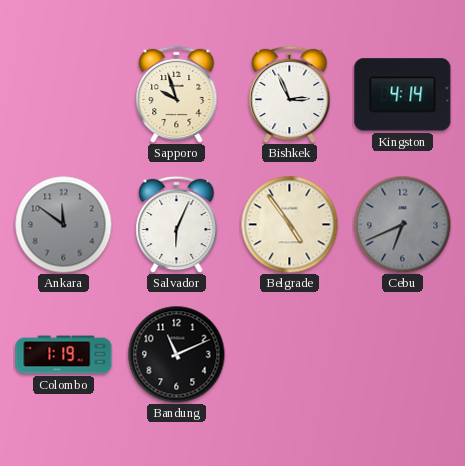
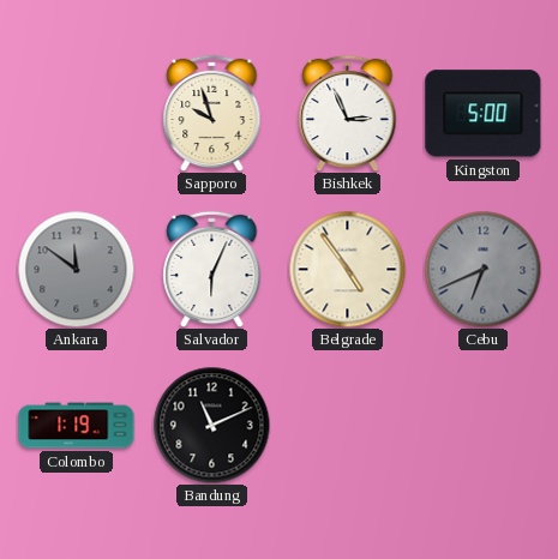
Kingston: 4:14 -> 5:00 (484, 114)
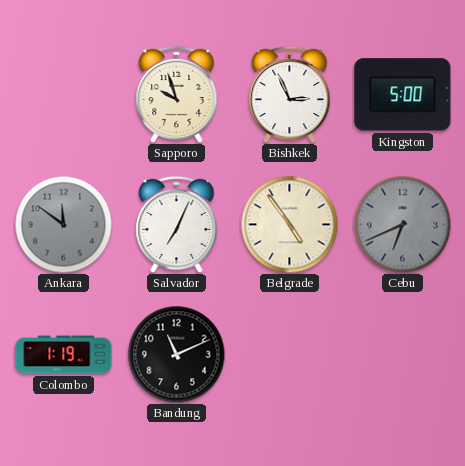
Salvador: 6:04 -> 7:04 (177, 224)
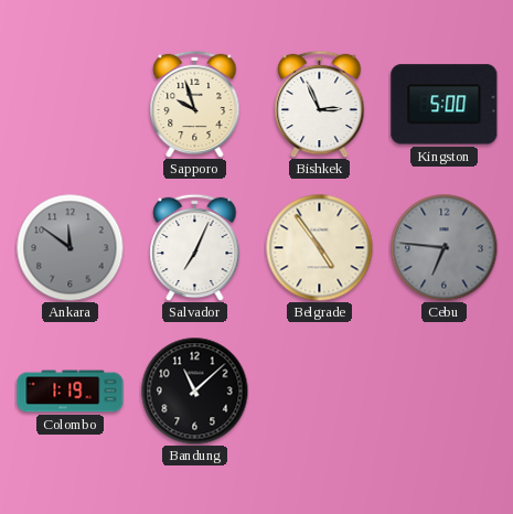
Cebu: 6:41 -> 6:46 (443, 247)
Bandung: 11:11 -> 11:08 (194, 390)
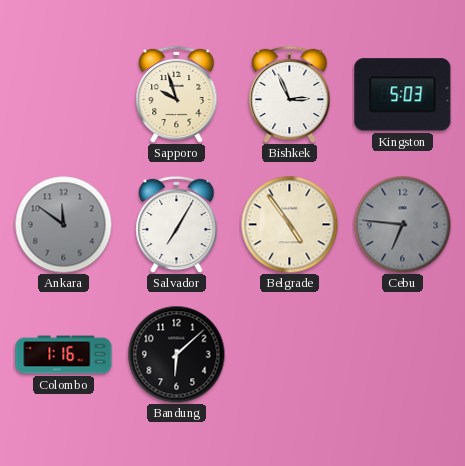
Kingston: 5:00 -> 5:03 (403, 95)
Salvador: 7:04 -> 7:05 (177, 224)
Colombo: 1:19 -> 1:16 (64, 355)
Bandung: 11:08 -> 6:08 (176, 354)
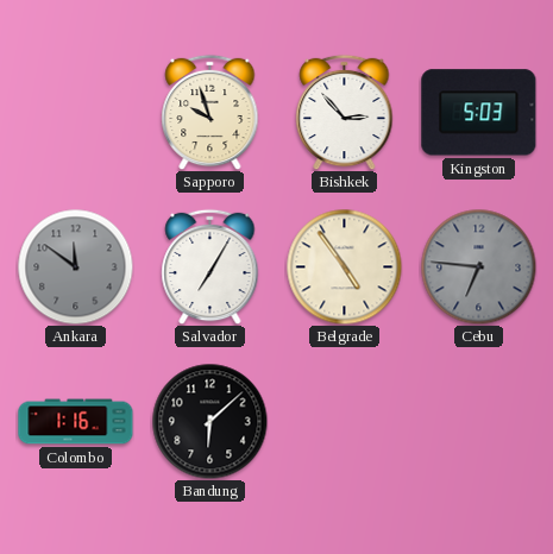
Bishkek: 2:56 -> 2:53 (345, 112)
